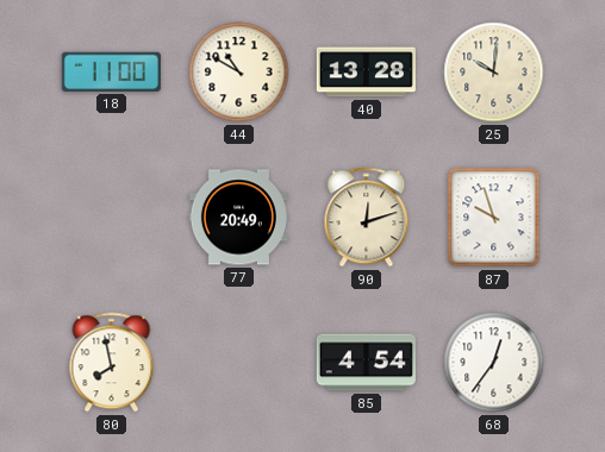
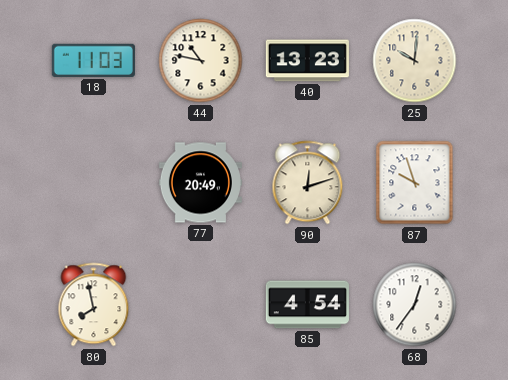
18: 11:00 -> 11:03 (93, 60)
44: 10:50 -> 10:47 (201, 61)
40: 13:28 -> 13:23 (307, 61)
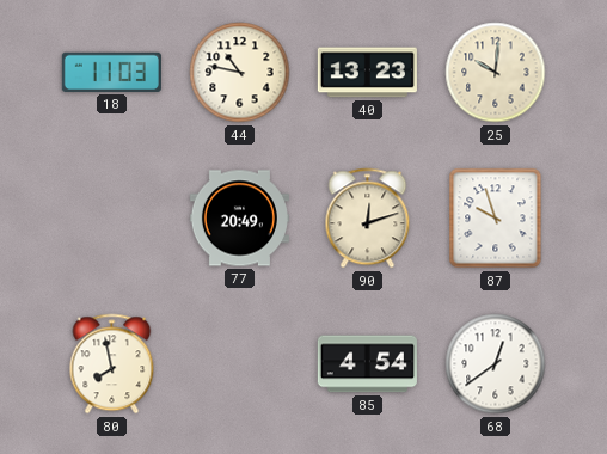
68: 12:36 -> 12:39 (496, 364)
